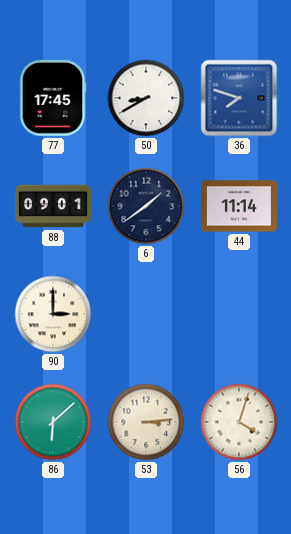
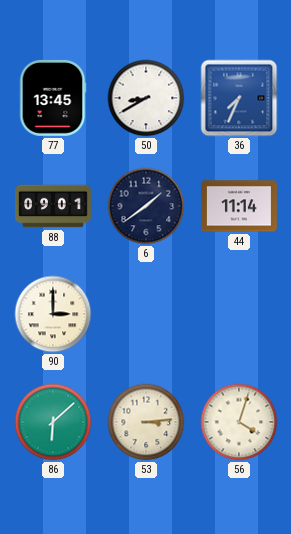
77: 17:45 -> 13:45 (53, 98)
36: 7:48 -> 7:34 (239, 98)
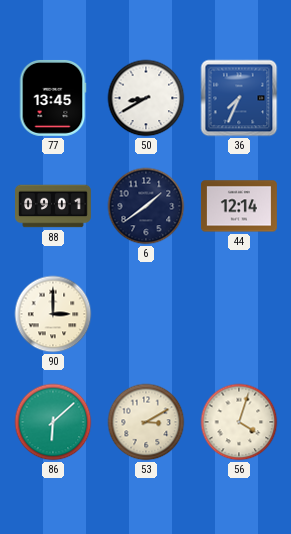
44: 11:14 -> 12:14 (239, 206)
53: 3:14 -> 3:10 (146, 422)
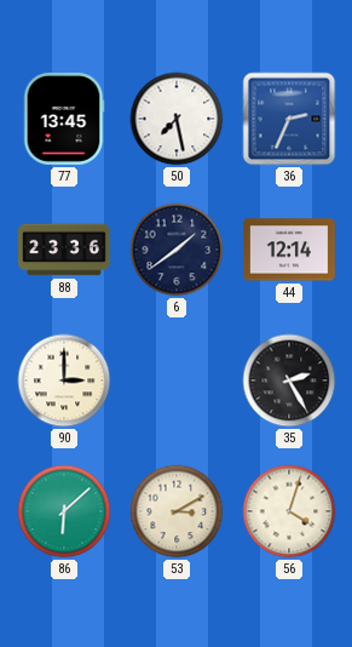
50: 8:40 -> 7:28 (177, 119)
36: 7:34 -> 2:34 (289, 119)
88: 09:01 -> 23:36 (65, 250)
35: none -> 2:25 (289, 380)
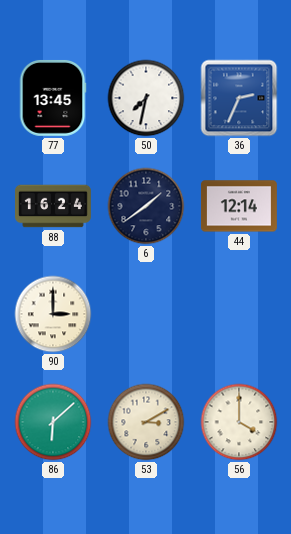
50: 7:28 -> 7:32 (146, 98)
88: 23:36 -> 16:24 (54, 206)
35: 2:25 -> none (289, 380)
56: 4:03 -> 4:00 (239, 422)
